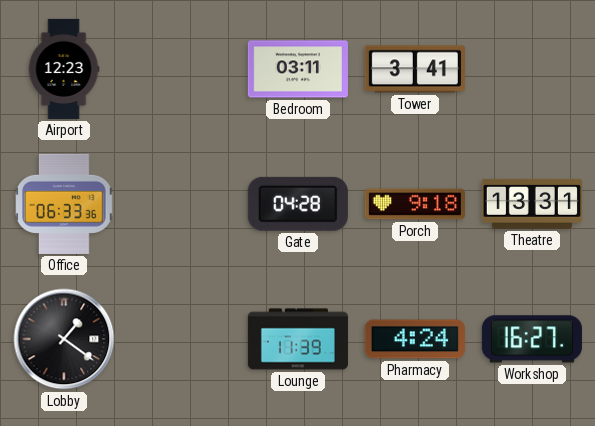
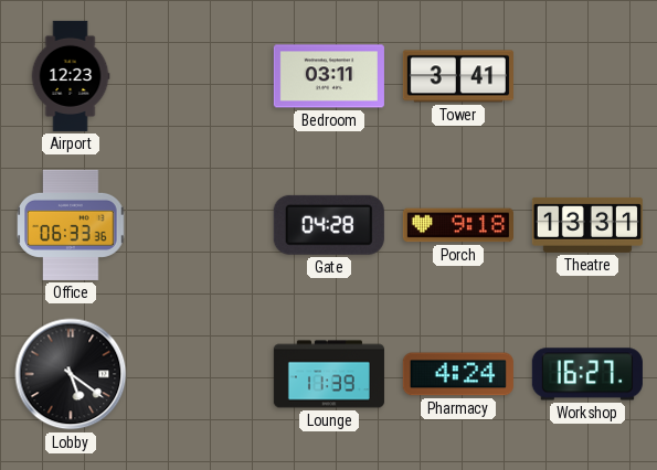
Lobby: 1:21 -> 5:21 (71, 374)
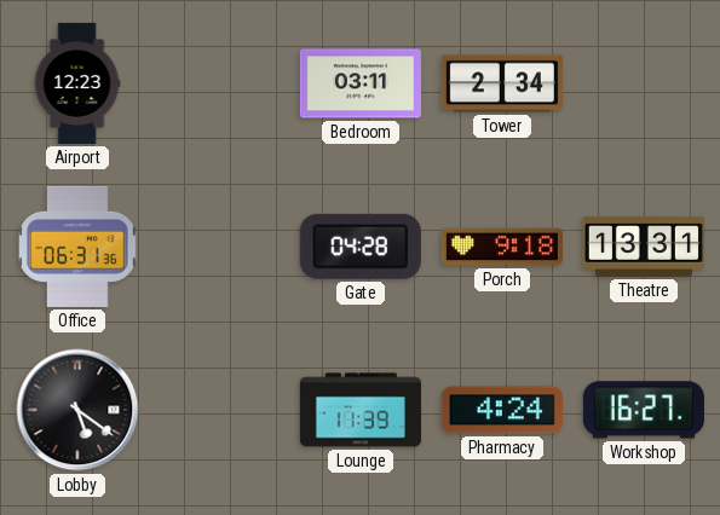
Tower: 3:41 -> 2:34 (502, 83)
Office: 06:33 -> 06:31 (77, 247)
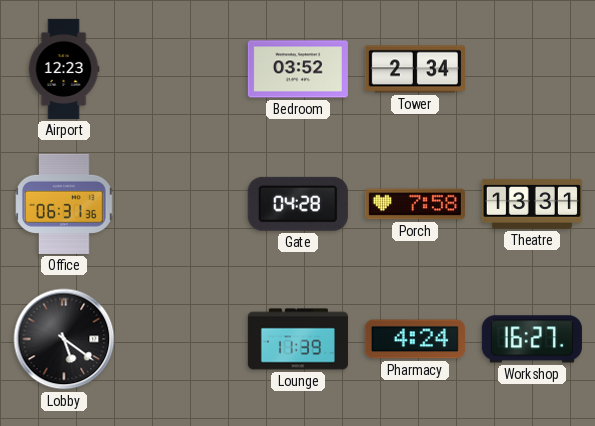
Bedroom: 03:11 -> 03:52 (298, 69)
Porch: 9:18 -> 7:58 (415, 204)
